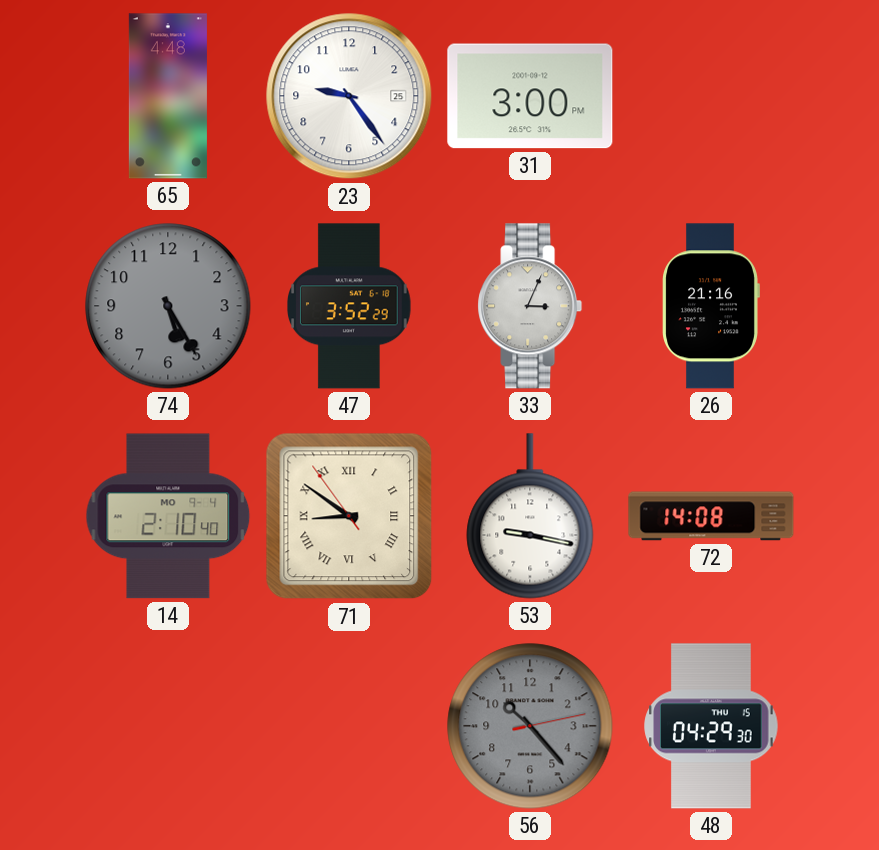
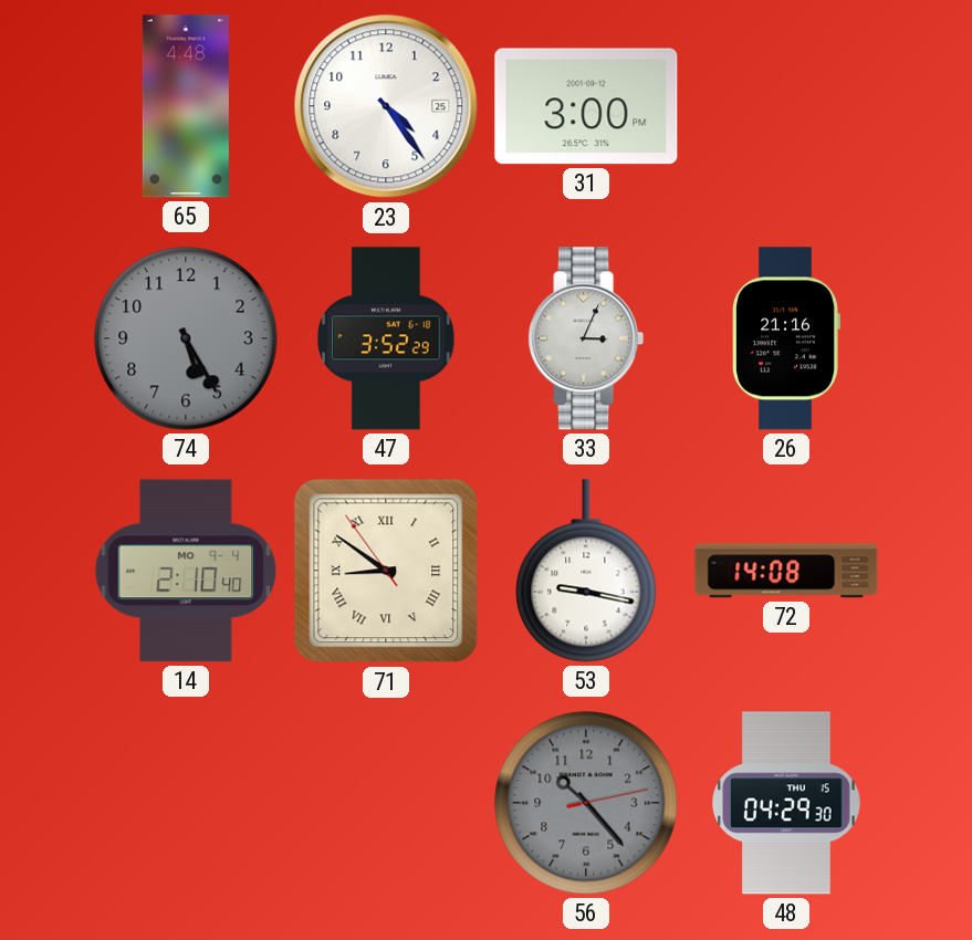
23: 9:24 -> 4:24 (386, 106)
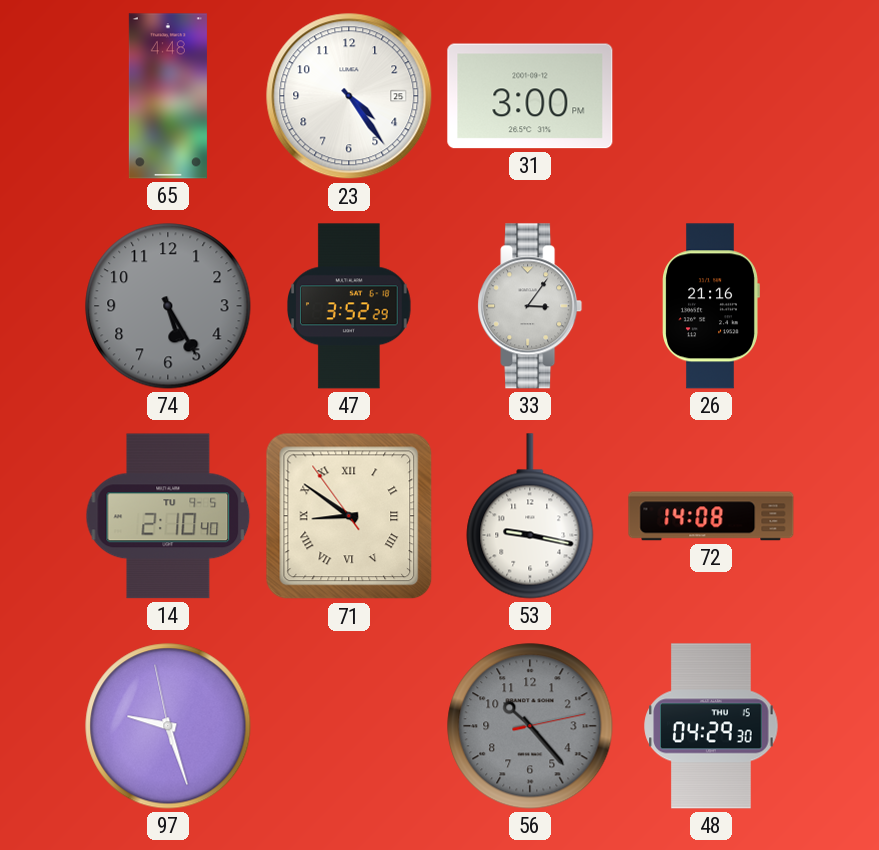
33: 3:04 -> 3:06 (530, 306)
14 date: MO 9-4 -> TU 9-5 (168, 516)
97: none -> 9:26 (168, 726)
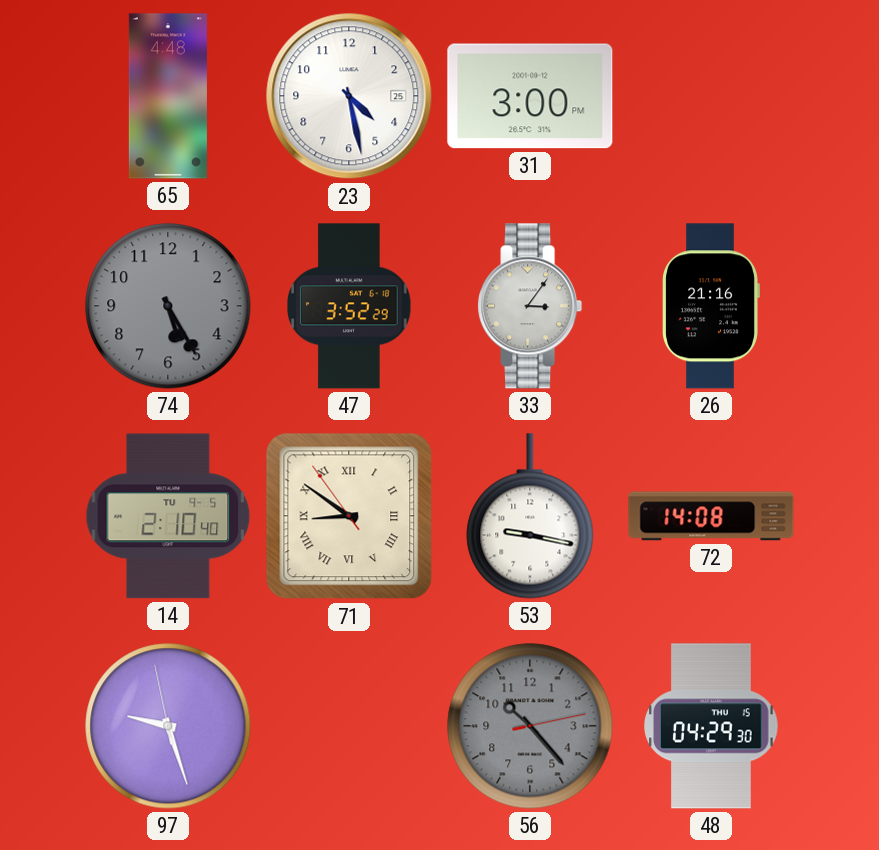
23: 4:24 -> 4:28 (349, 96)
